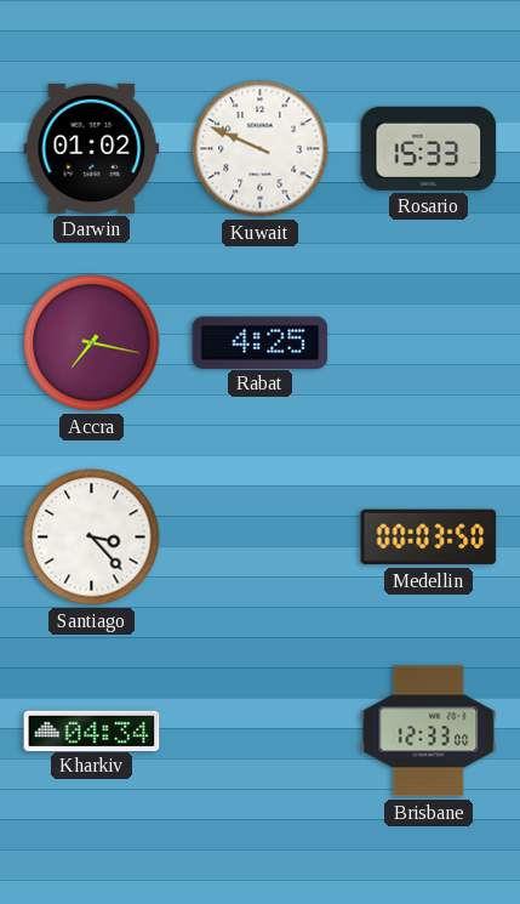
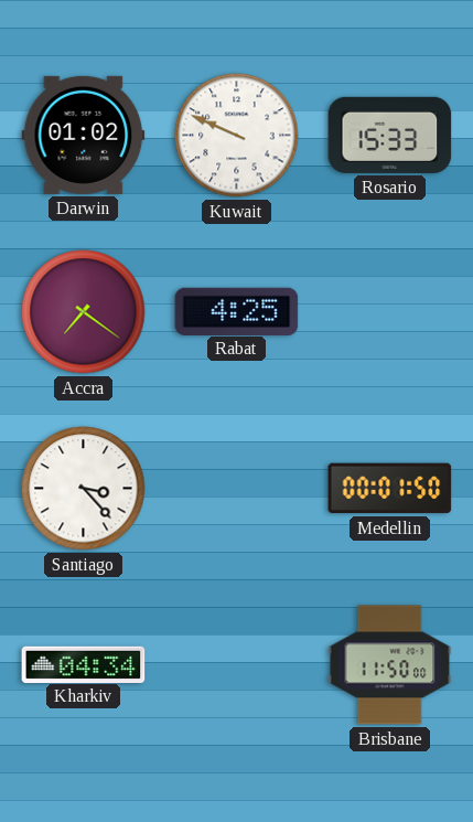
Accra: 7:17 -> 7:21 (84, 312)
Medellin: 00:03 -> 00:01 (390, 489)
Brisbane: 12:33 -> 11:50 (390, 665)
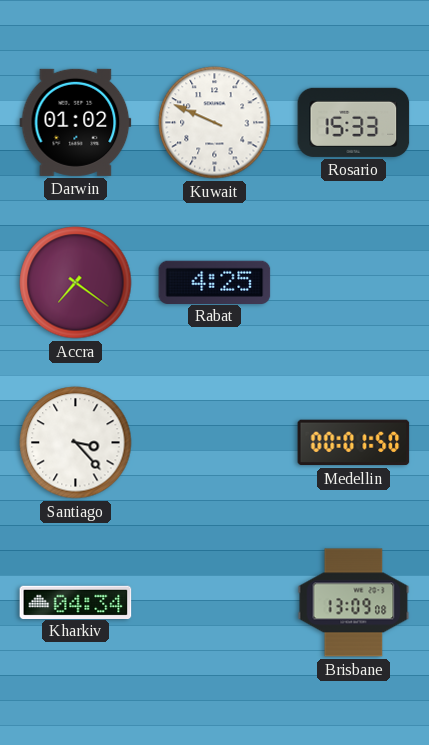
Brisbane: 11:50 -> 13:09 (354, 603)
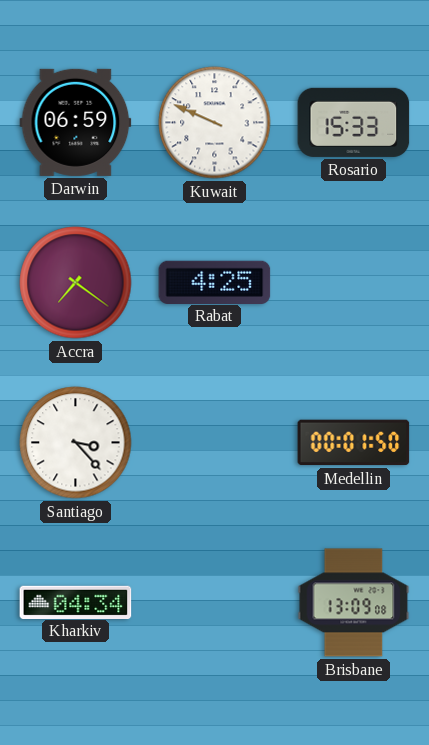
Darwin: 01:02 -> 06:59 (76, 122)
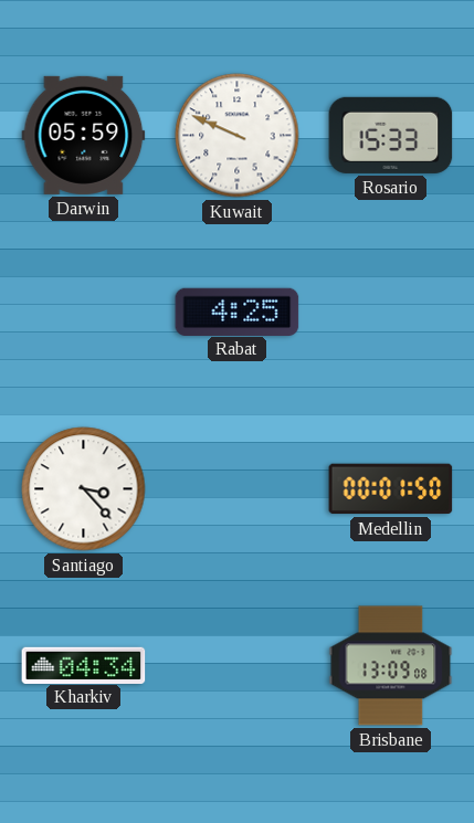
Darwin: 06:59 -> 05:59 (84, 135)
Accra: 7:21 -> none (76, 283)
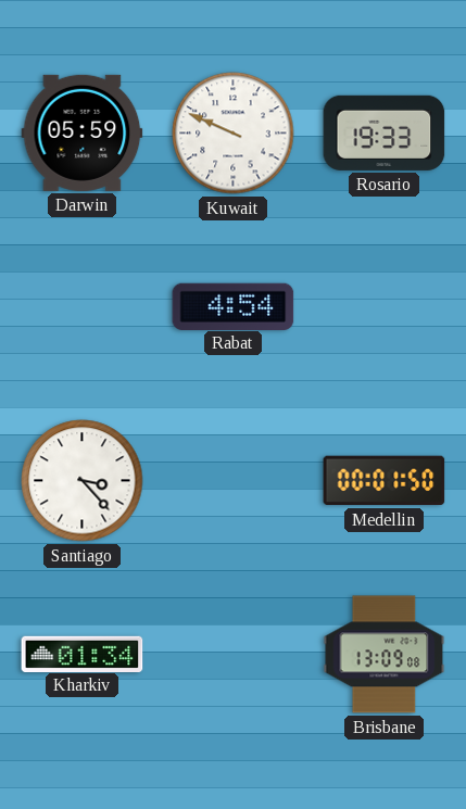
Rosario: 15:33 -> 19:33 (385, 132)
Rabat: 4:25 -> 4:54 (234, 306)
Kharkiv: 04:34 -> 01:34 (83, 654)
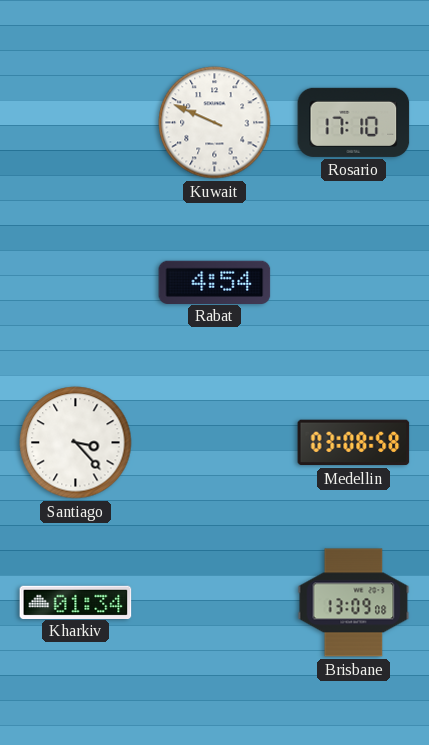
Darwin: 05:59 -> none (83, 132)
Rosario: 19:33 -> 17:10 (354, 122)
Medellin: 00:01 -> 03:08 (354, 443)
